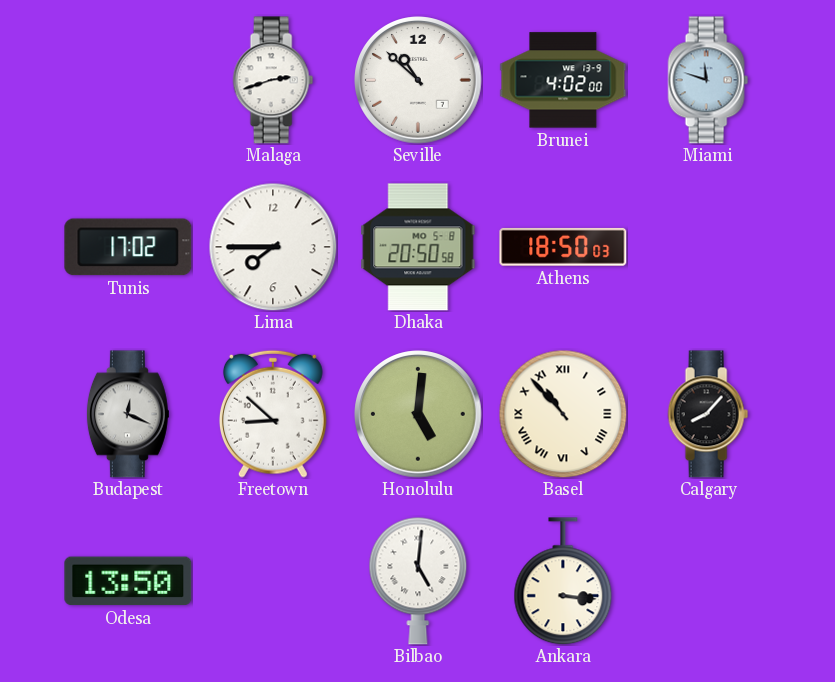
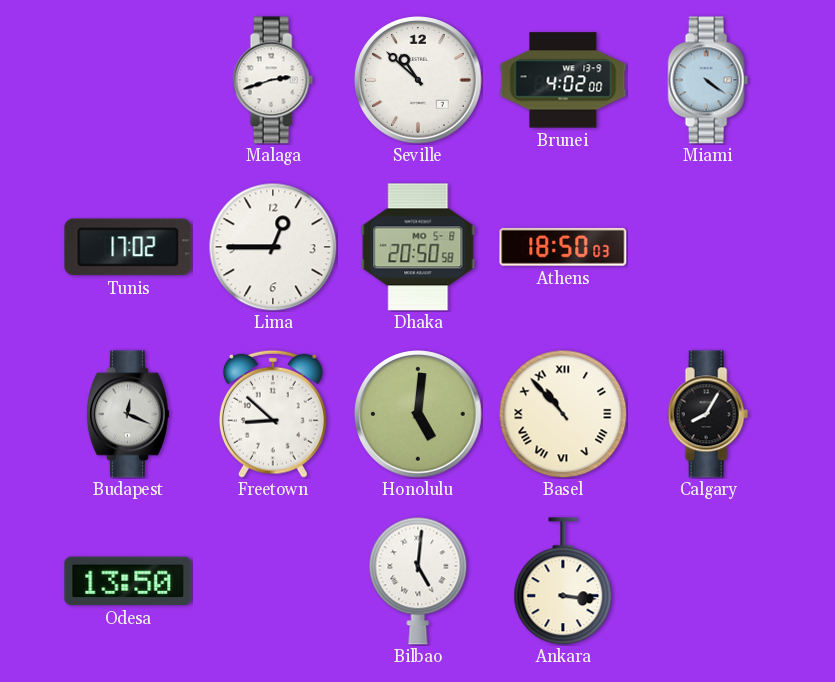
Miami: 11:48 -> 4:21 (708, 80)
Lima: 7:45 -> 12:45 (273, 247)
Calgary: 8:07 -> 8:05 (708, 414)
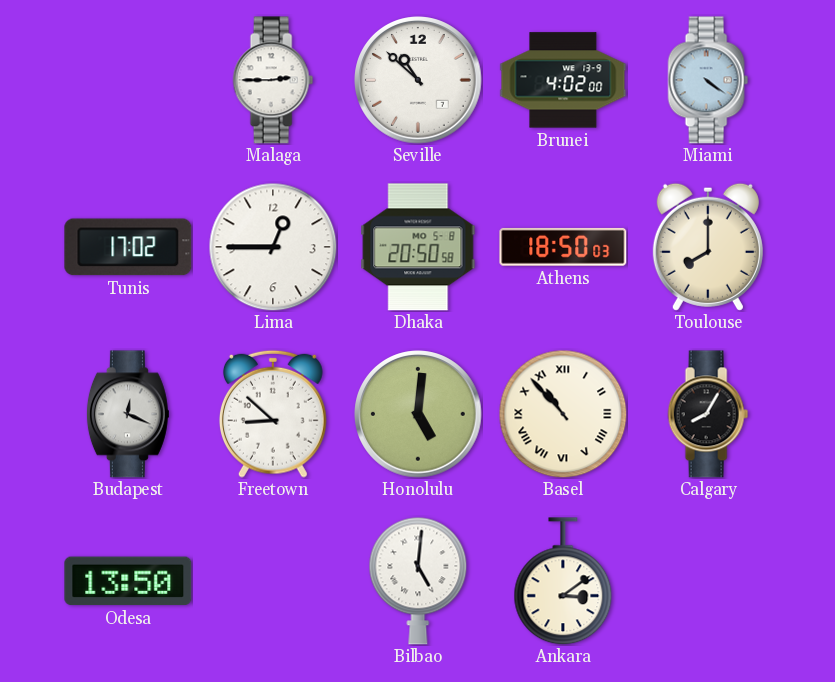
Malaga: 2:42 -> 2:45 (273, 80)
Toulouse: none -> 8:00 (708, 247)
Ankara: 3:16 -> 3:09 (563, 581)
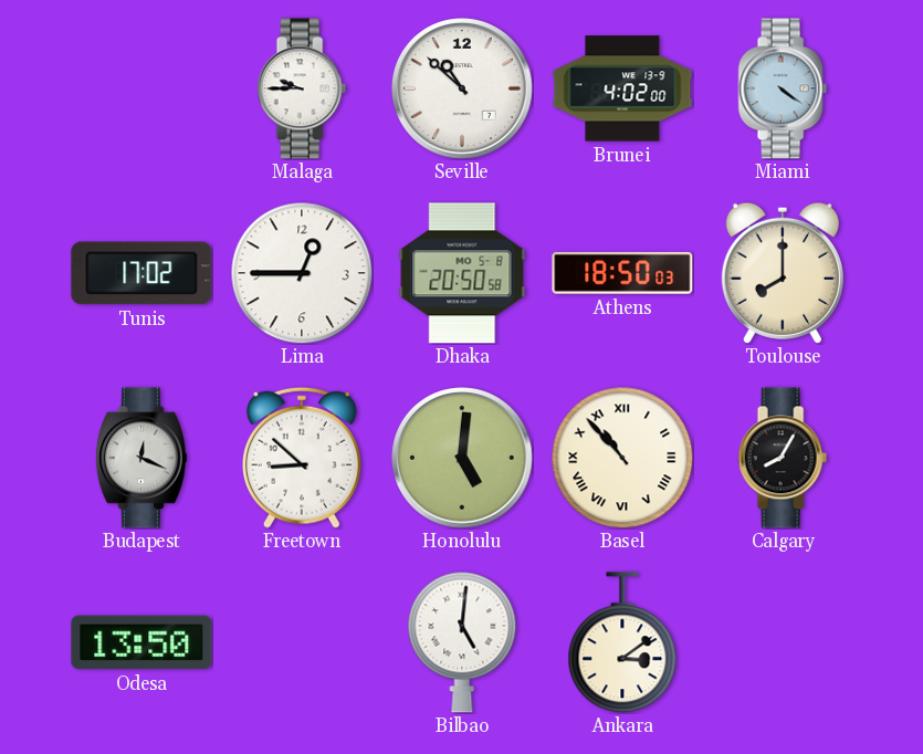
Malaga: 2:45 -> 9:45 (302, 88)
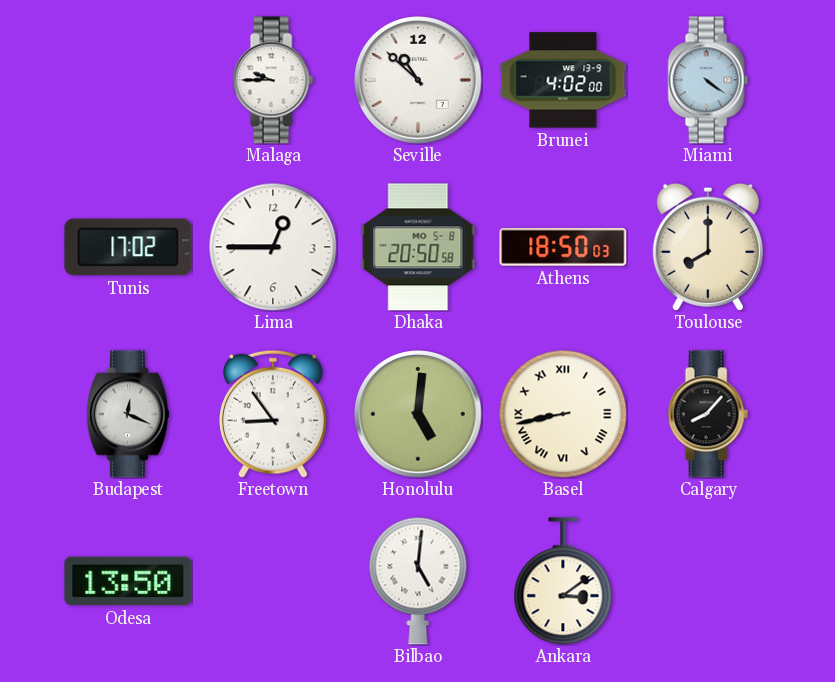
Freetown: 8:52 -> 8:54 (273, 414)
Basel: 10:53 -> 8:43 (563, 414)
Calgary: 8:05 -> 8:07 (708, 414)
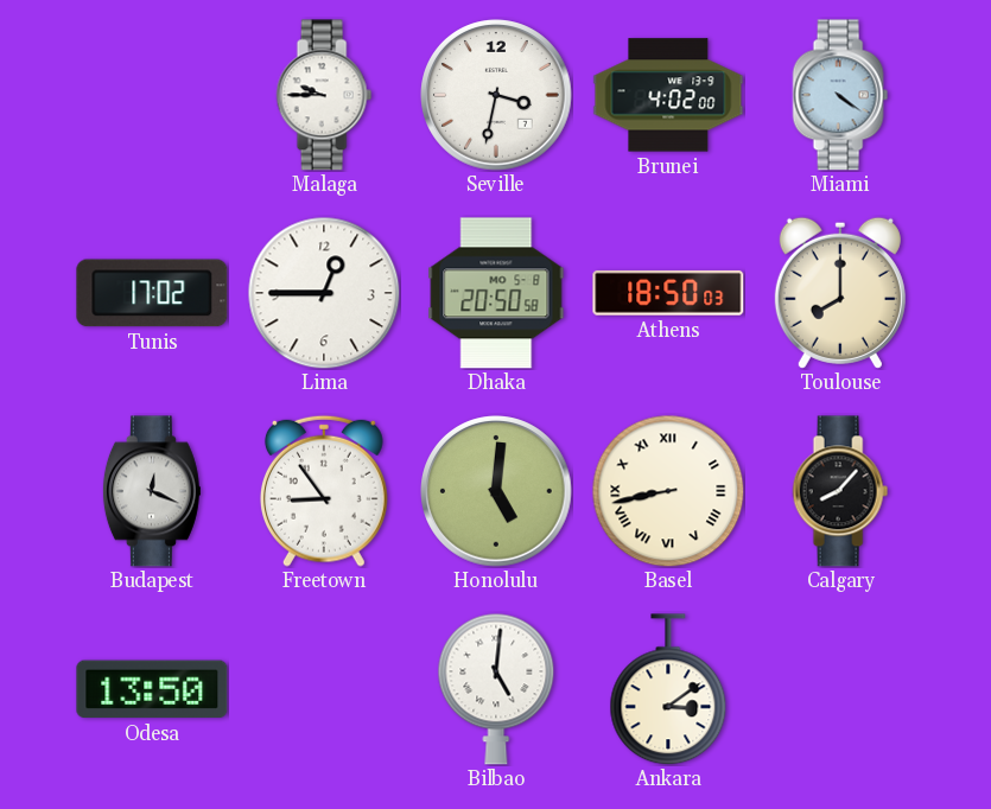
Seville: 10:52 -> 3:32 (496, 95)
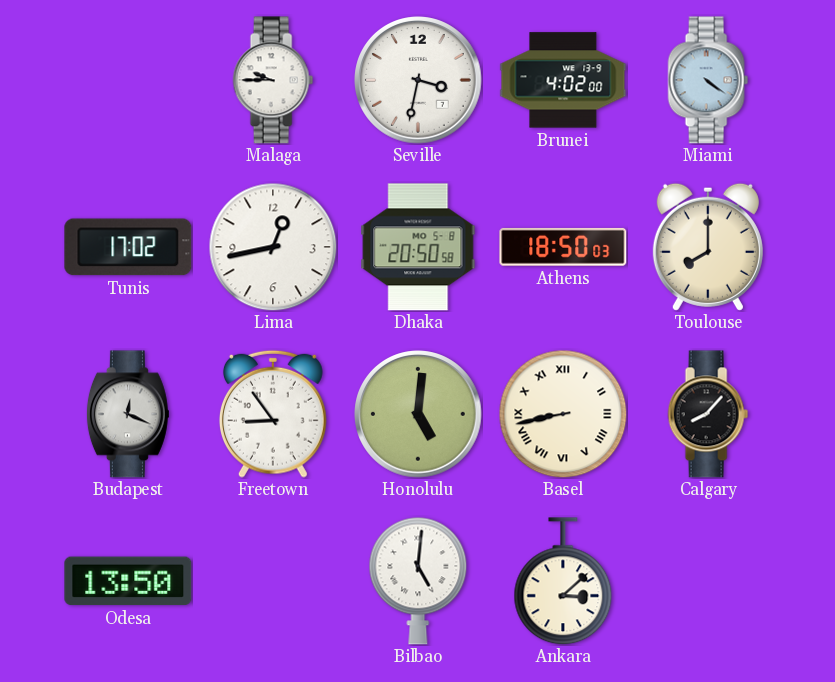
Lima: 12:45 -> 12:43 (273, 247)
Ankara: 3:09 -> 3:08 (563, 581)
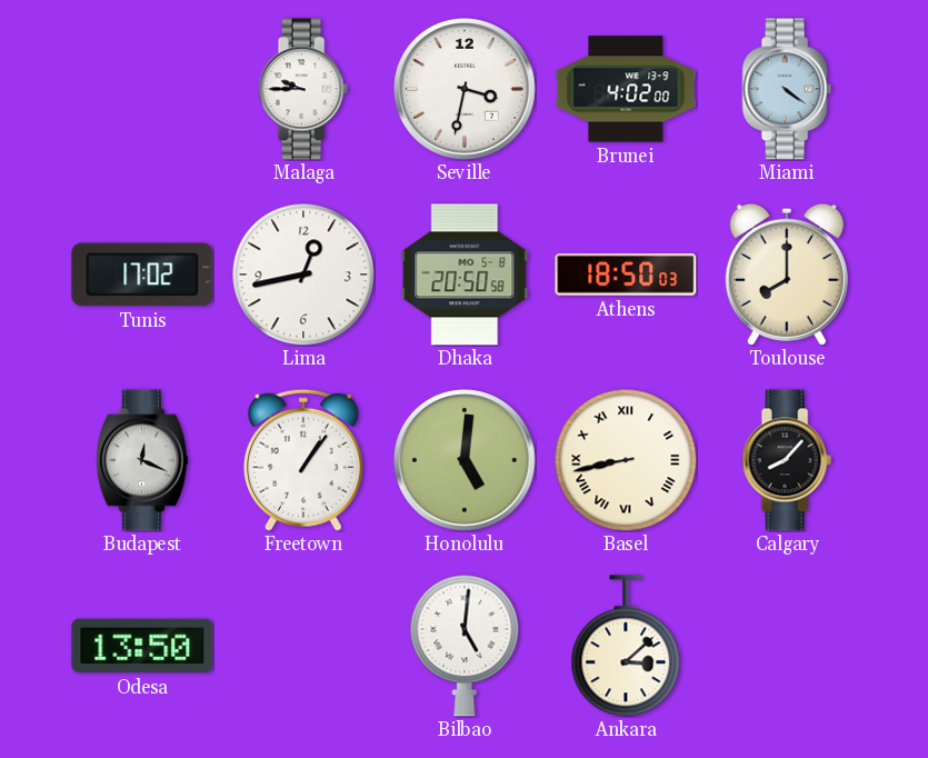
Freetown: 8:54 -> 1:06 (303, 460)
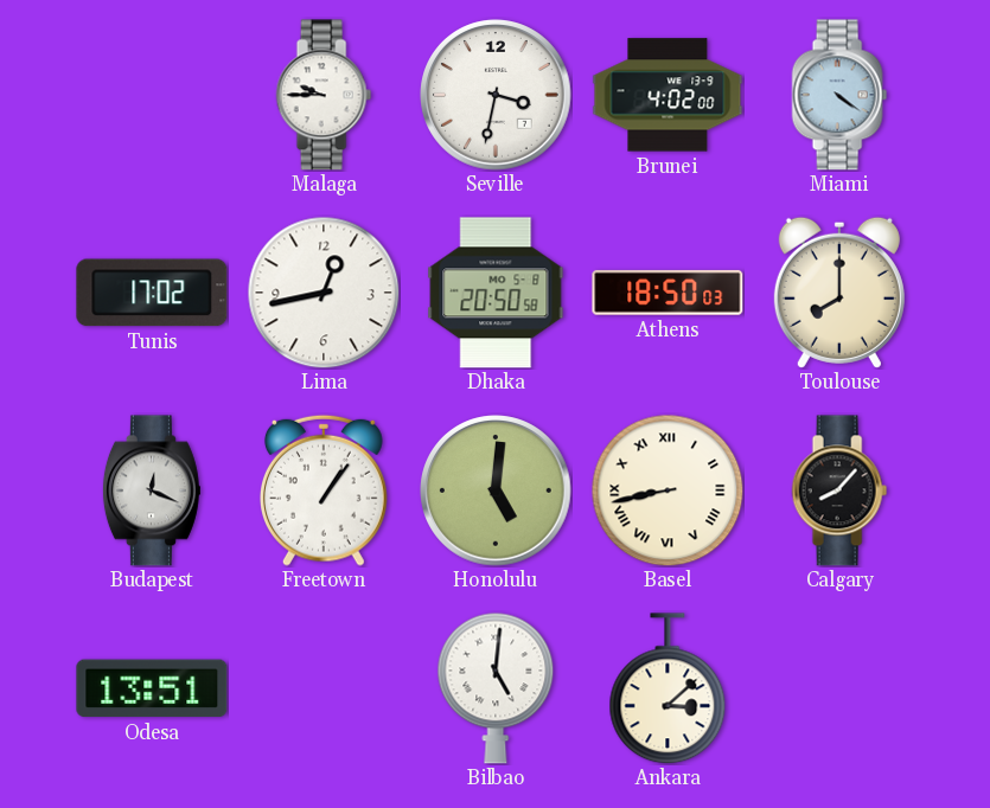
Odesa: 13:50 -> 13:51 (152, 688)
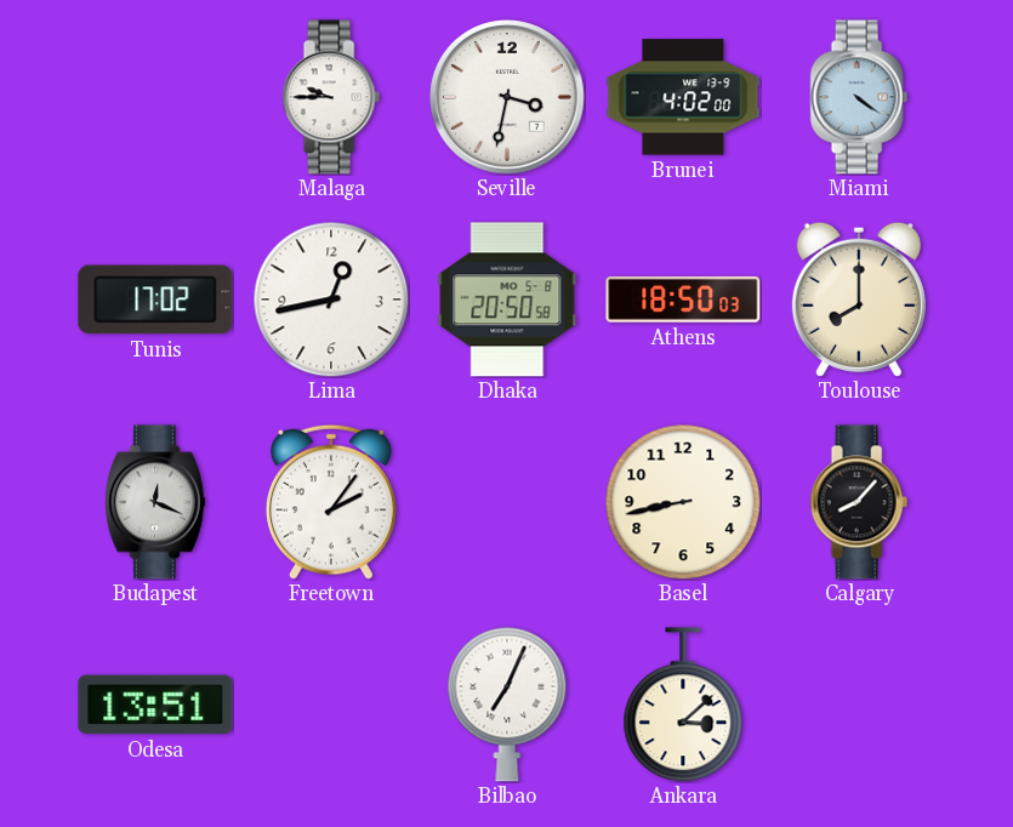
Freetown: 1:06 -> 2:06 (331, 502)
Honolulu: 5:01 -> none (496, 490)
Basel numerals: Roman -> Arabic (683, 502)
Bilbao: 5:01 -> 7:04 (507, 705)
